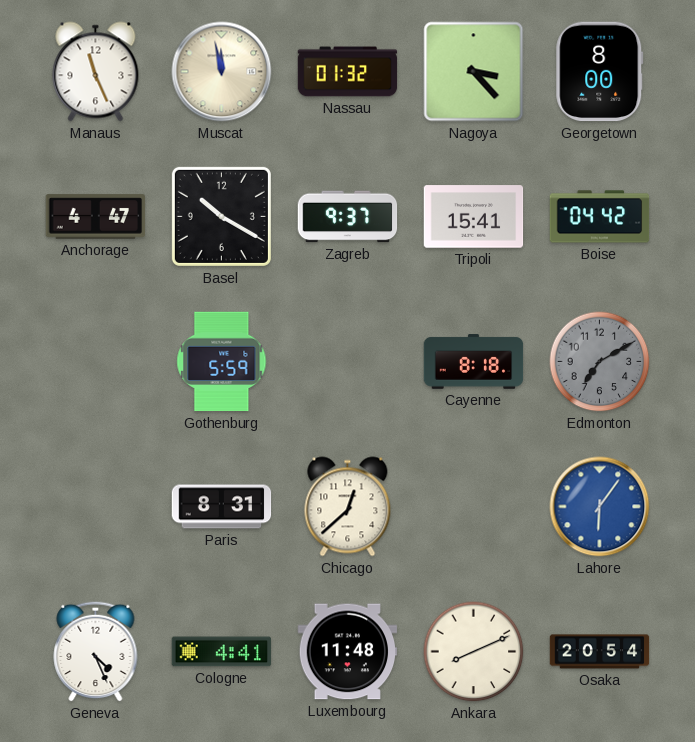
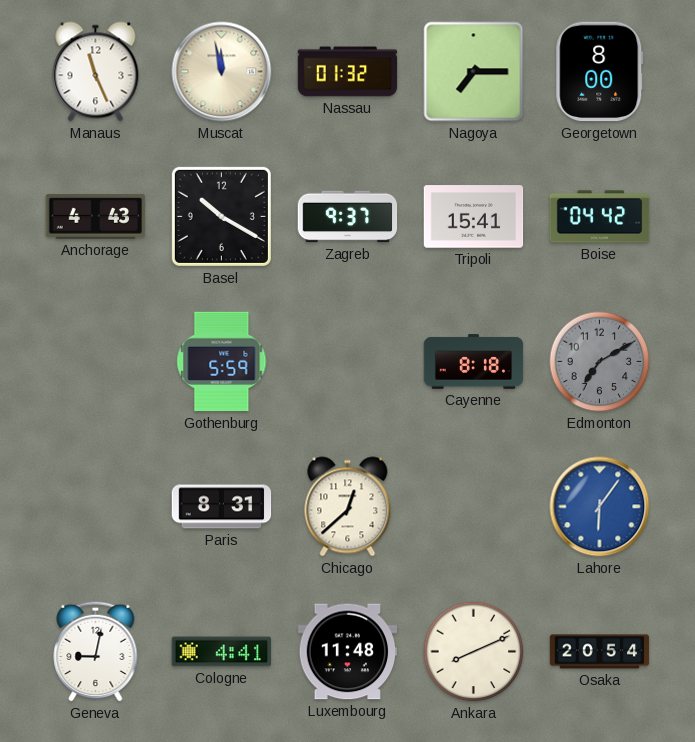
Nagoya: 3:23 -> 7:15 (474, 72)
Anchorage: 4:47 -> 4:43 (96, 217)
Geneva: 4:26 -> 9:02 (96, 651)
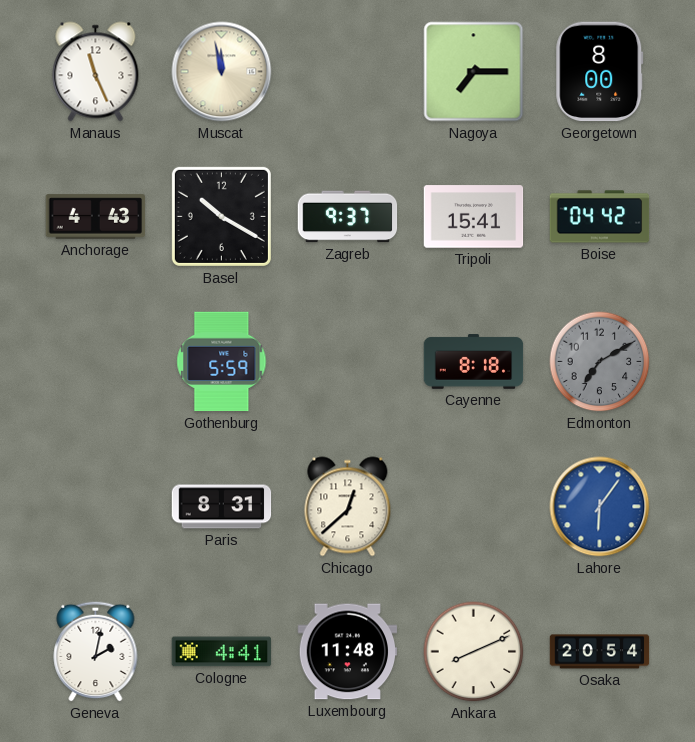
Nassau: 01:32 -> none (348, 72)
Geneva: 9:02 -> 2:02 (96, 651)
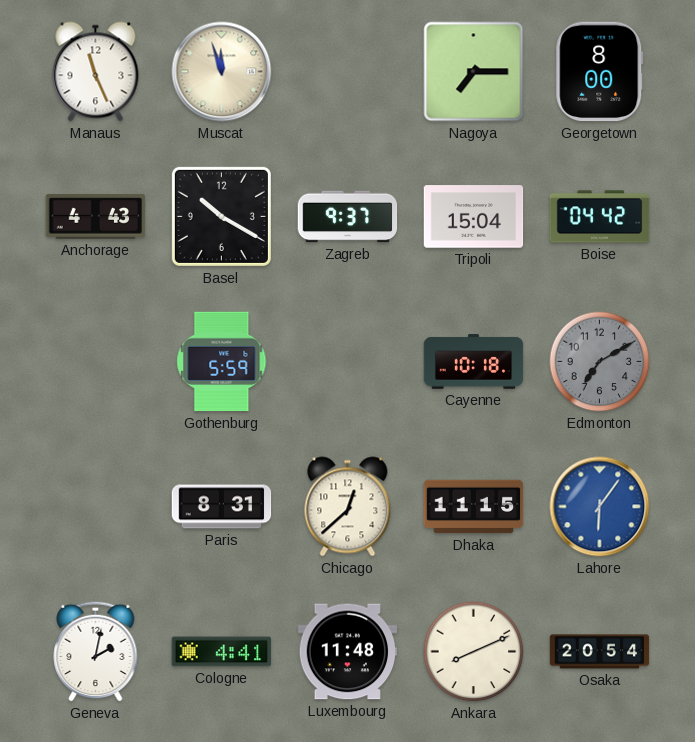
Muscat: 11:58 -> 11:57 (222, 72)
Tripoli: 15:41 -> 15:04 (474, 217)
Cayenne: 8:18 -> 10:18 (474, 362)
Dhaka: none -> 11:15 (474, 507)
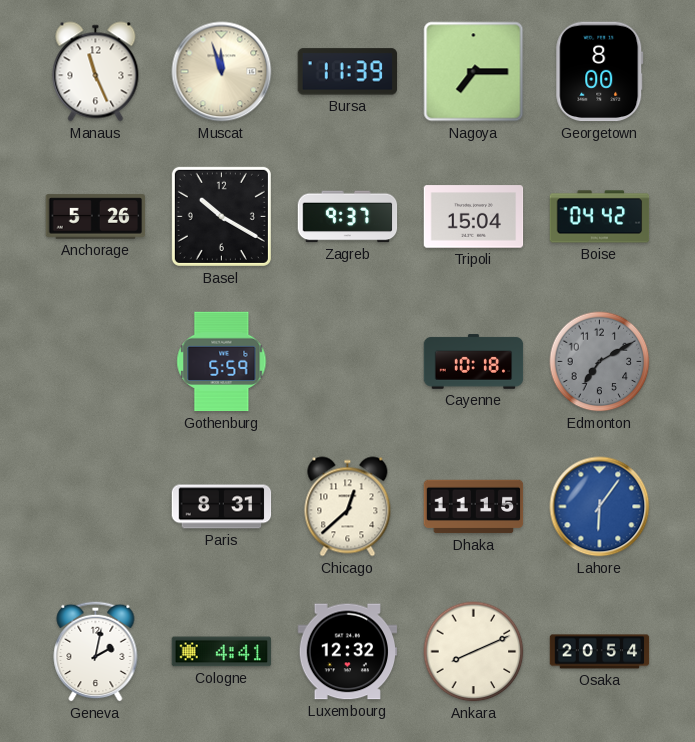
Bursa: none -> 11:39 (347, 72)
Anchorage: 4:43 -> 5:26 (96, 217)
Luxembourg: 11:48 -> 12:32 (348, 652)
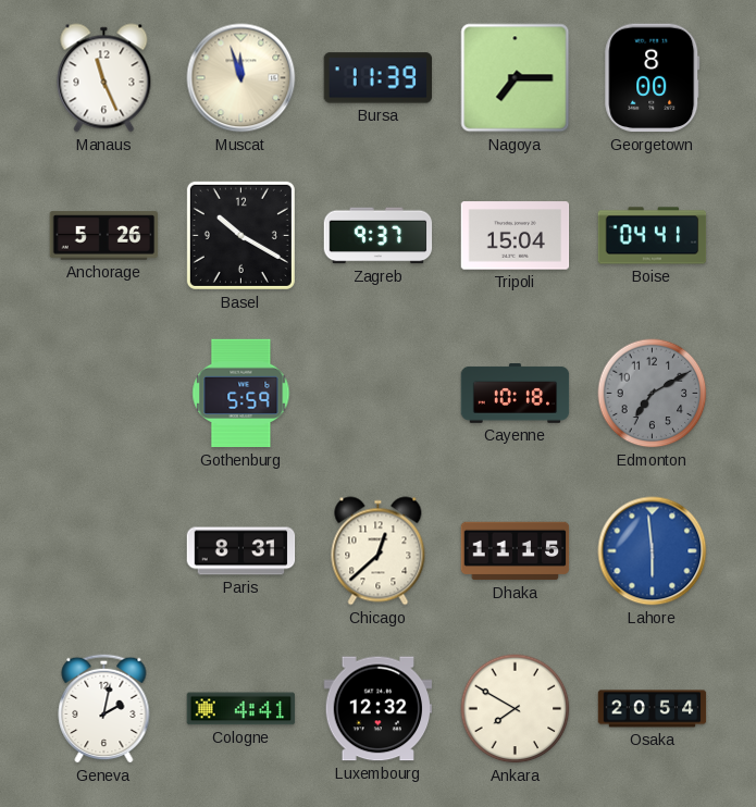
Boise: 04:42 -> 04:41 (653, 236)
Lahore: 6:06 -> 5:59 (653, 551)
Ankara: 8:11 -> 7:50 (516, 709)
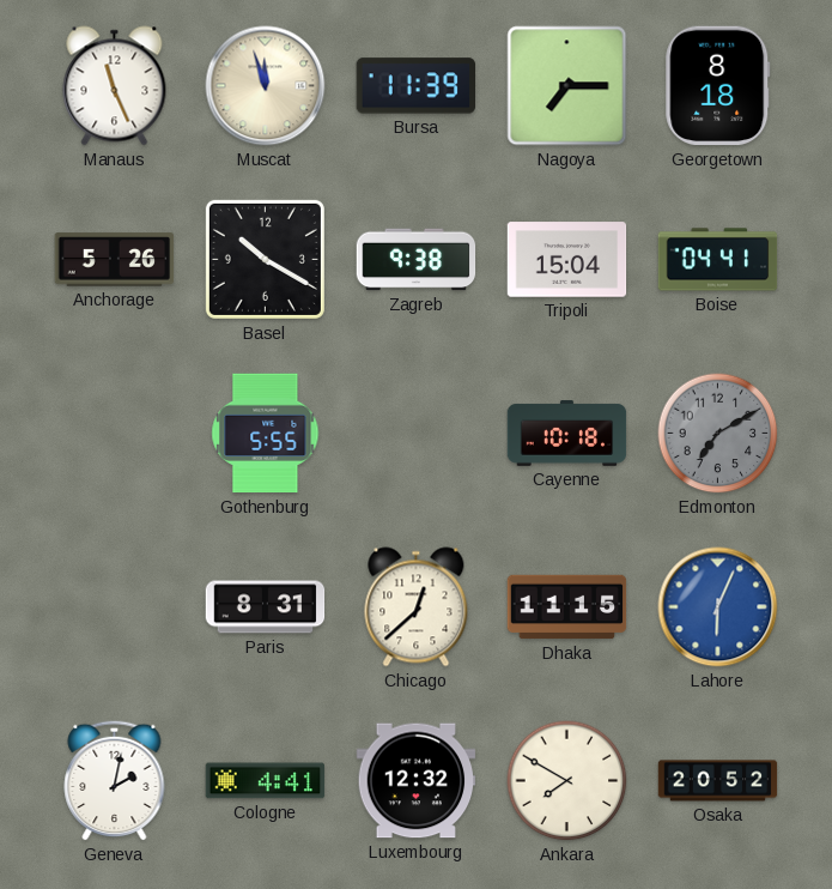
Georgetown: 8:00 -> 8:18 (718, 86)
Zagreb: 9:37 -> 9:38 (417, 260)
Gothenburg: 5:59 -> 5:55 (266, 434)
Lahore: 5:59 -> 6:04 (718, 607)
Osaka: 20:54 -> 20:52 (718, 781)
